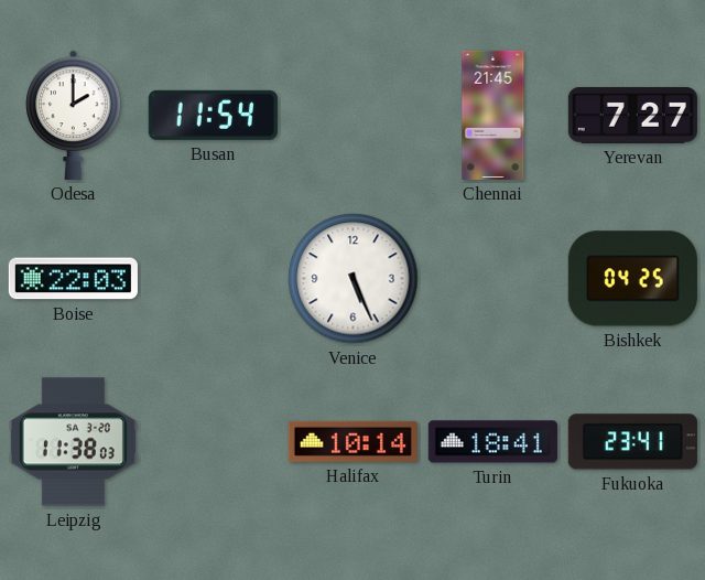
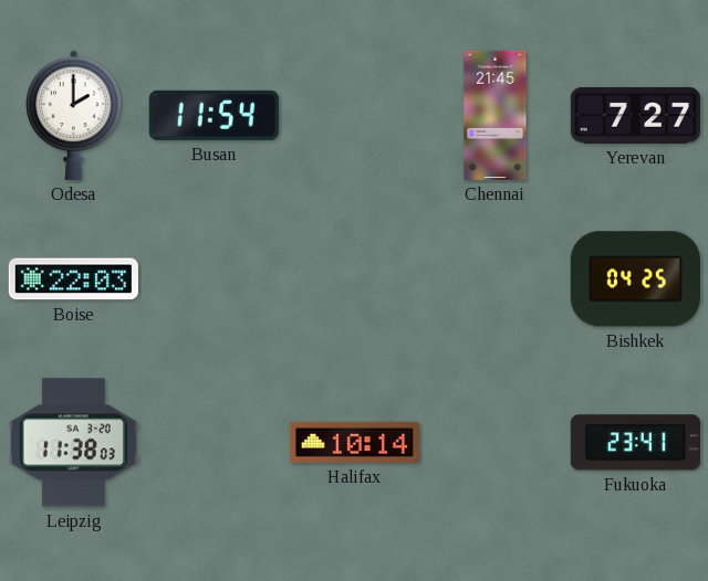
Venice: 5:26 -> none (354, 279)
Turin: 18:41 -> none (492, 442)
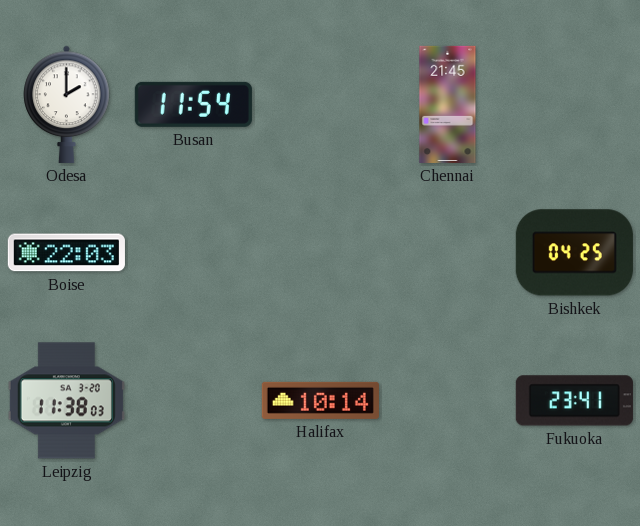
Yerevan: 7:27 -> none (635, 115)
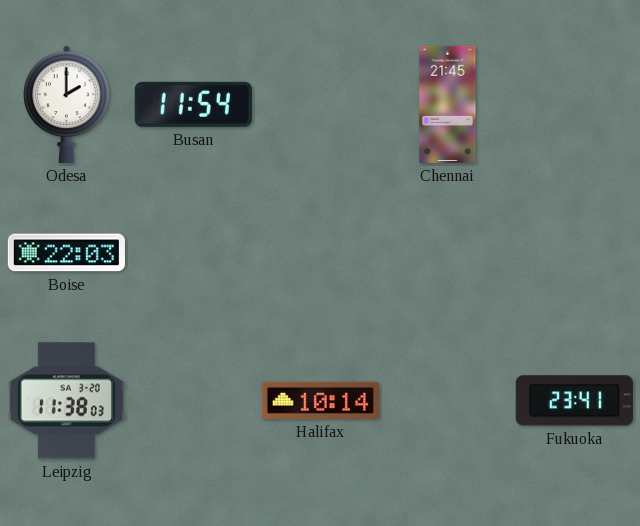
Bishkek: 04:25 -> none (574, 253)
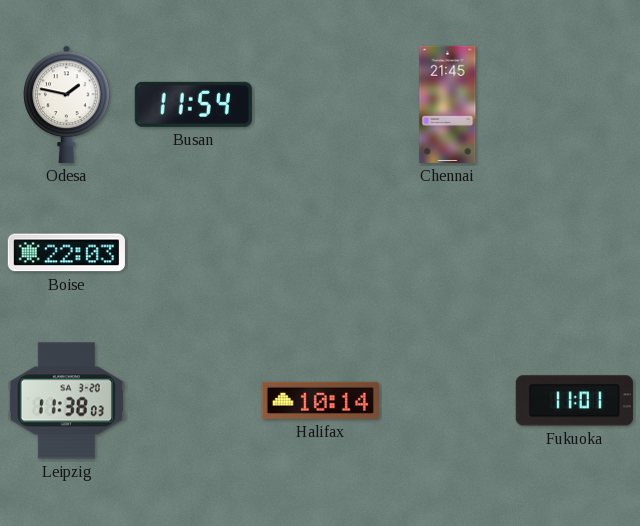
Odesa: 2:00 -> 1:47 (67, 104)
Fukuoka: 23:41 -> 11:01 (574, 401)
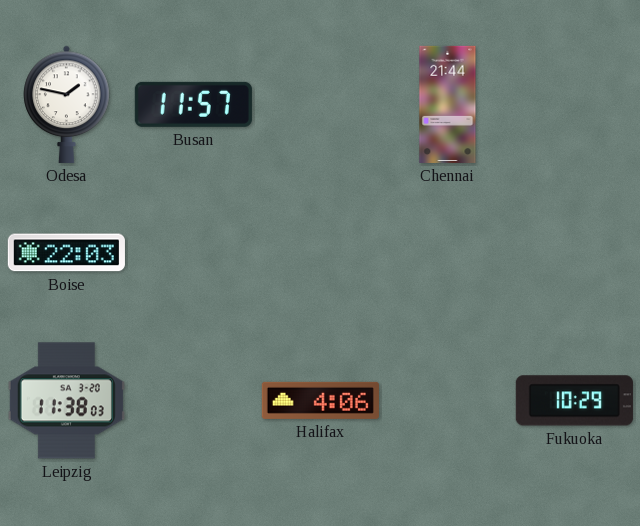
Busan: 11:54 -> 11:57 (193, 104)
Chennai: 21:45 -> 21:44 (448, 104)
Halifax: 10:14 -> 4:06 (320, 400)
Fukuoka: 11:01 -> 10:29 (574, 401)
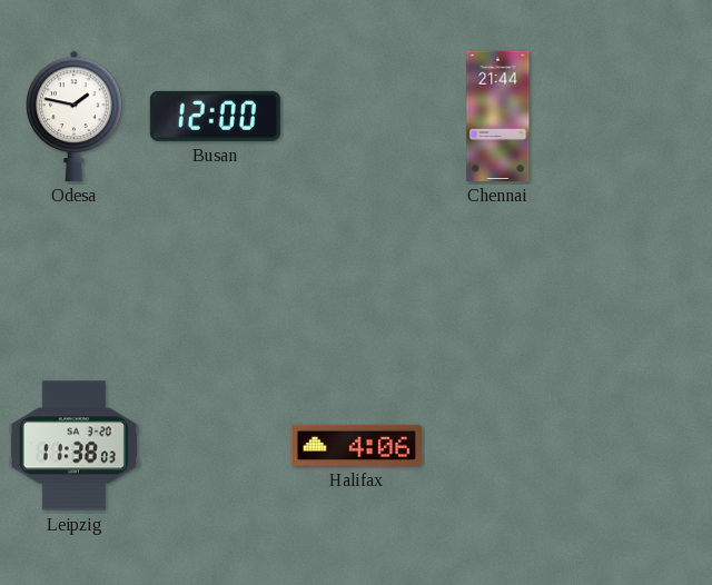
Busan: 11:57 -> 12:00 (215, 116)
Boise: 22:03 -> none (66, 253)
Fukuoka: 10:29 -> none (574, 401)
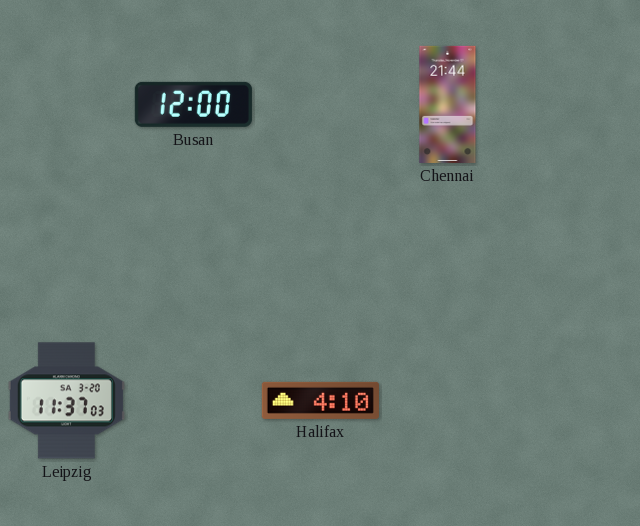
Odesa: 1:47 -> none (75, 116)
Leipzig: 11:38 -> 11:37 (66, 401)
Halifax: 4:06 -> 4:10 (320, 400)
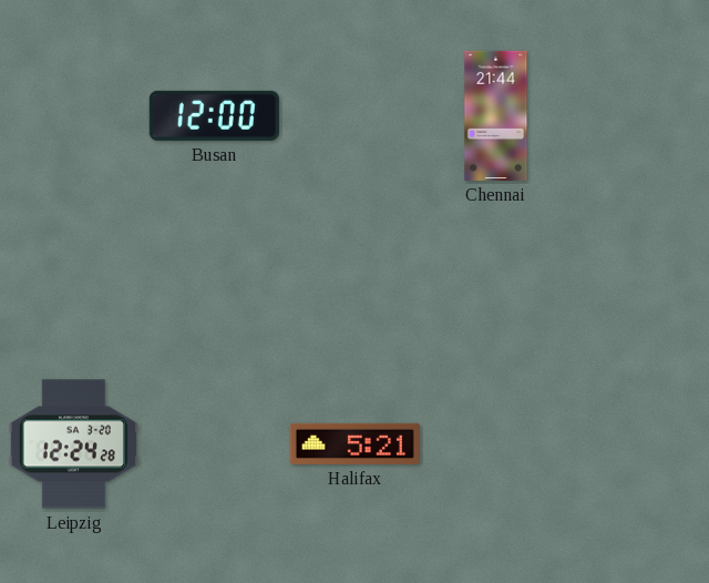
Leipzig: 11:37 -> 12:24 (73, 444)
Halifax: 4:10 -> 5:21 (354, 443)
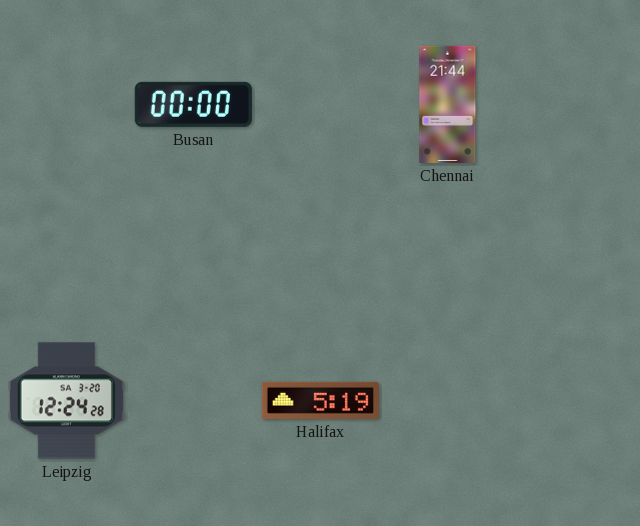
Busan: 12:00 -> 00:00 (193, 104)
Halifax: 5:21 -> 5:19 (320, 400)
